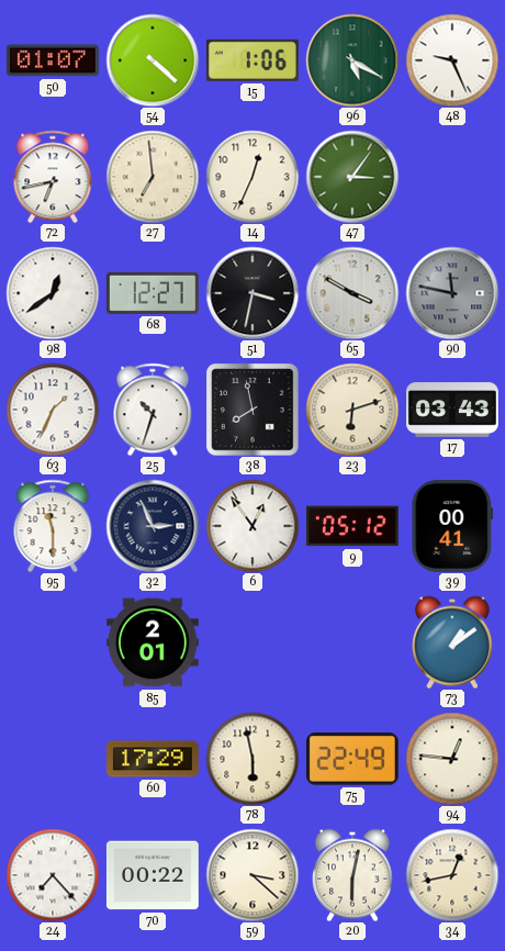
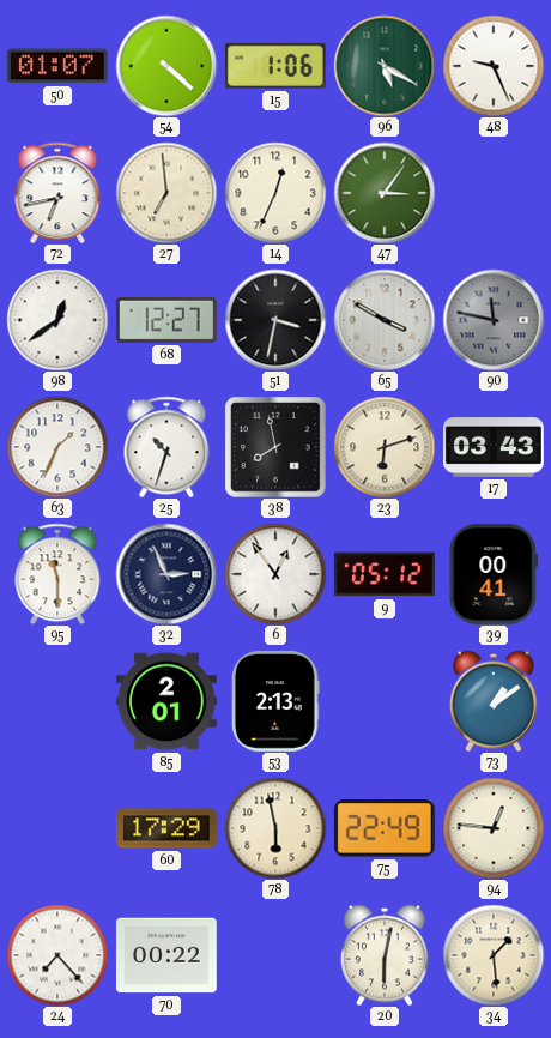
53: none -> 2:13 (277, 701)
59: 3:22 -> none (252, 875)
34: 12:43 -> 1:29 (494, 955)
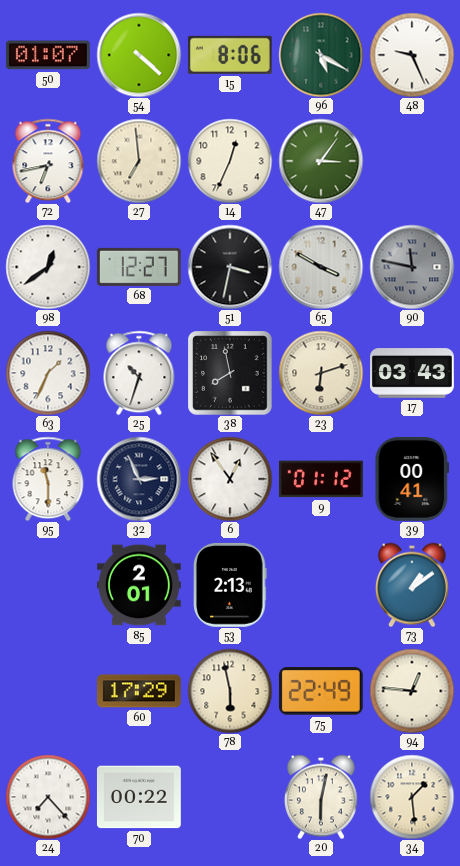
15: 1:06 -> 8:06 (230, 55)
9: 05:12 -> 01:12 (321, 479)
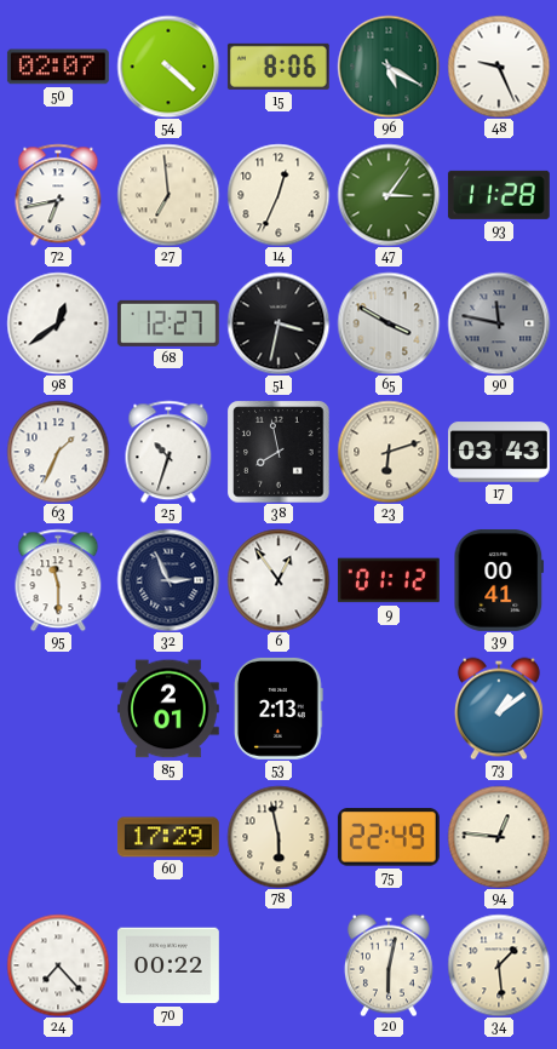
50: 01:07 -> 02:07 (58, 67)
93: none -> 11:28 (499, 195)
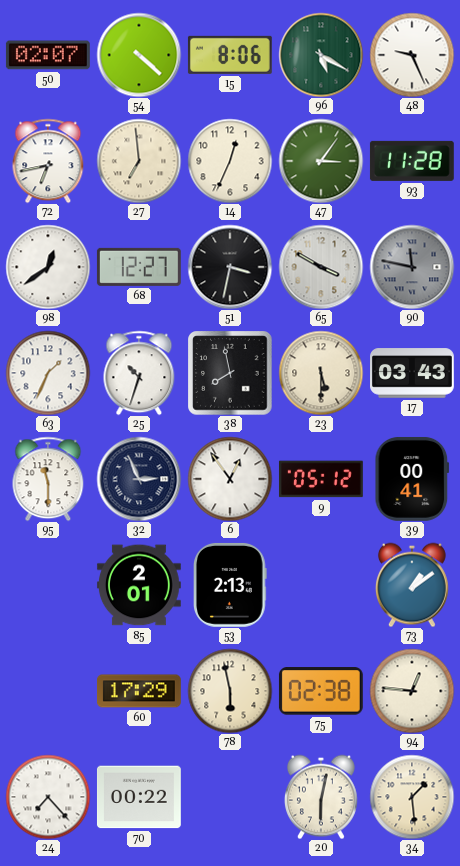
23: 6:12 -> 5:30 (321, 373)
9: 01:12 -> 05:12 (321, 479)
75: 22:49 -> 02:38 (321, 691)
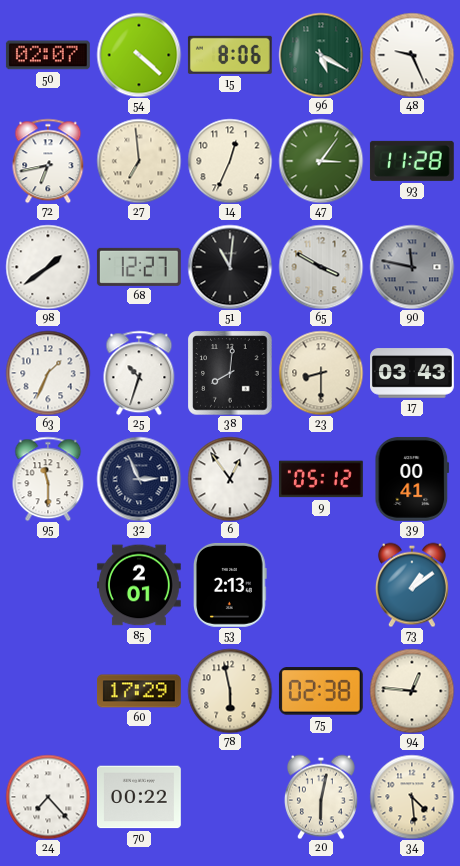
98: 12:39 -> 1:39 (48, 267)
51: 3:32 -> 11:01 (230, 267)
38: 7:58 -> 8:01 (230, 373)
23: 5:30 -> 8:30 (321, 373)
34: 1:29 -> 4:29 (412, 797)
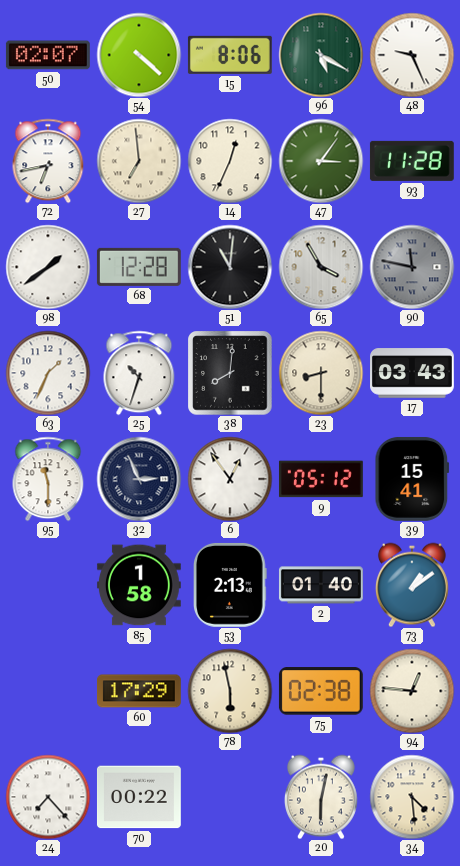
68: 12:27 -> 12:28 (139, 267)
65: 3:50 -> 3:55 (321, 267)
39: 00:41 -> 15:41 (412, 479)
85: 2:01 -> 1:58 (139, 585)
2: none -> 01:40 (321, 585)
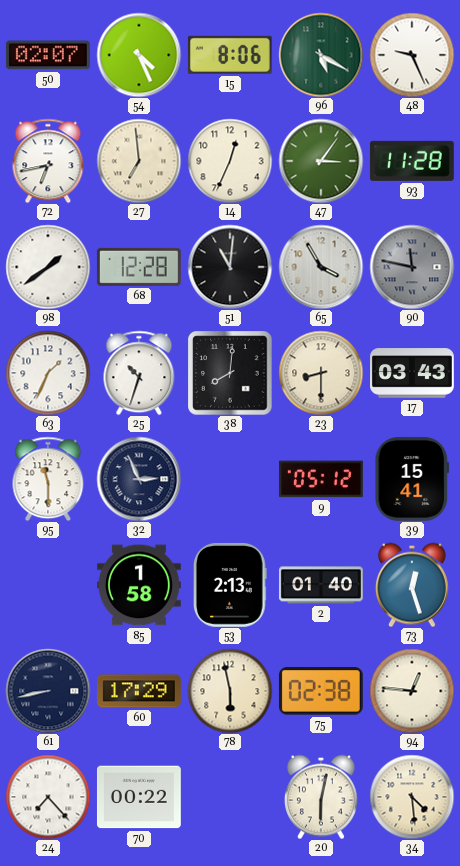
54: 4:22 -> 4:26 (139, 55)
6: 12:54 -> none (230, 479)
73: 1:09 -> 12:27 (412, 585)
61: none -> 8:43 (48, 691)
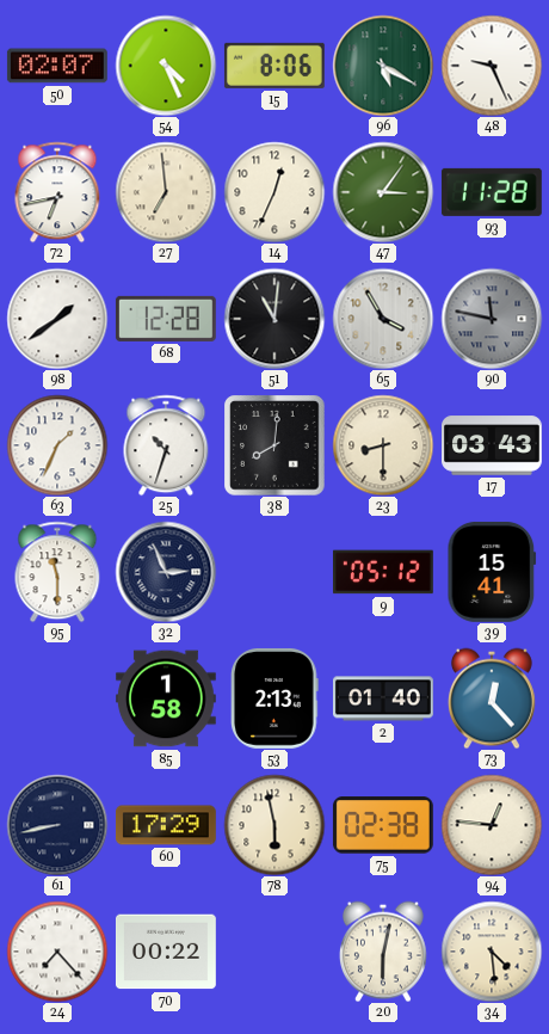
73: 12:27 -> 12:23 (492, 698)
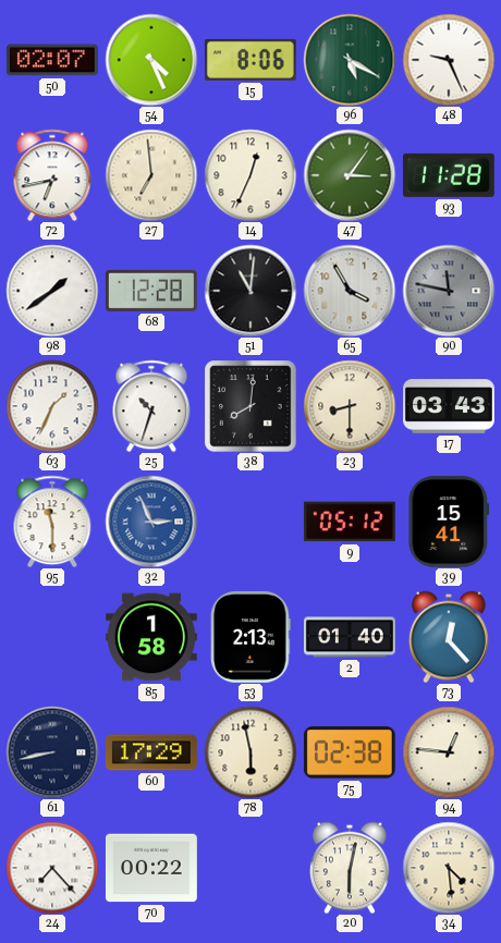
32 dial: navy -> blue (151, 522)
